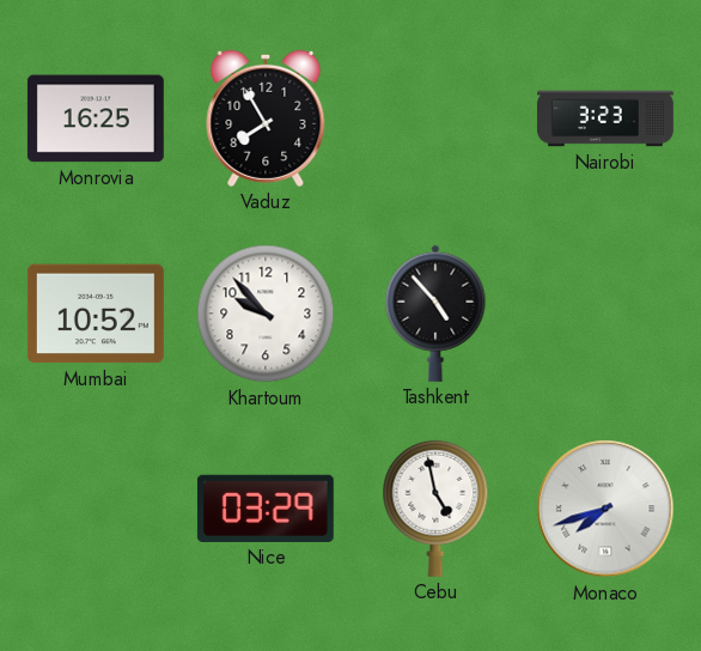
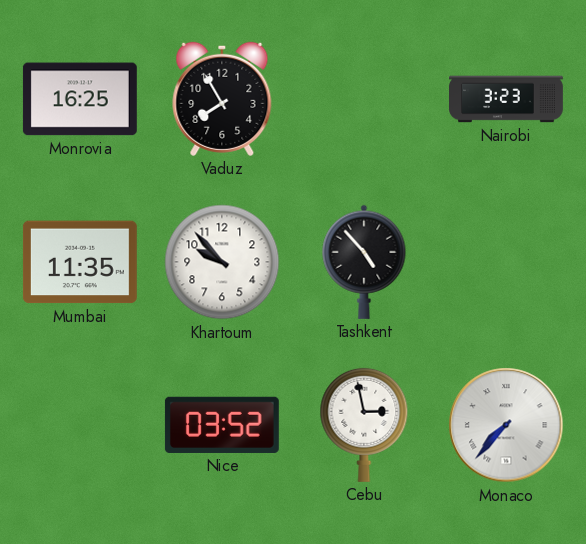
Mumbai: 10:52 -> 11:35 (80, 262)
Nice: 03:29 -> 03:52 (222, 425)
Cebu: 4:58 -> 2:58 (364, 425)
Monaco: 7:42 -> 7:37 (506, 425)
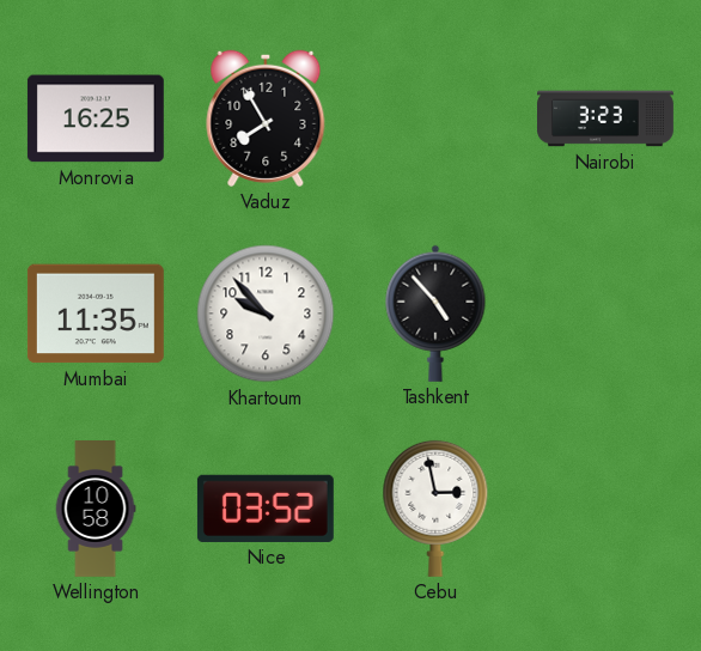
Wellington: none -> 10:58 (96, 510)
Monaco: 7:37 -> none (506, 425)
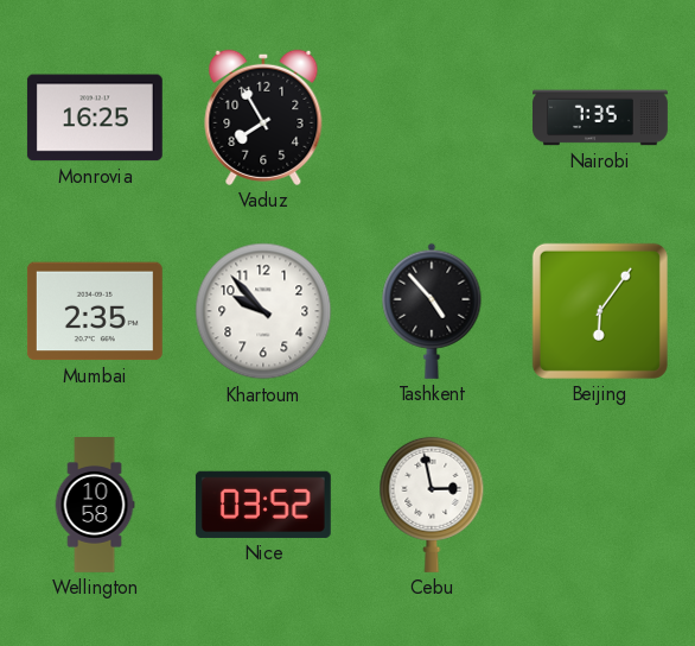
Nairobi: 3:23 -> 7:35 (601, 118)
Mumbai: 11:35 -> 2:35 (95, 311)
Beijing: none -> 6:06 (600, 311)
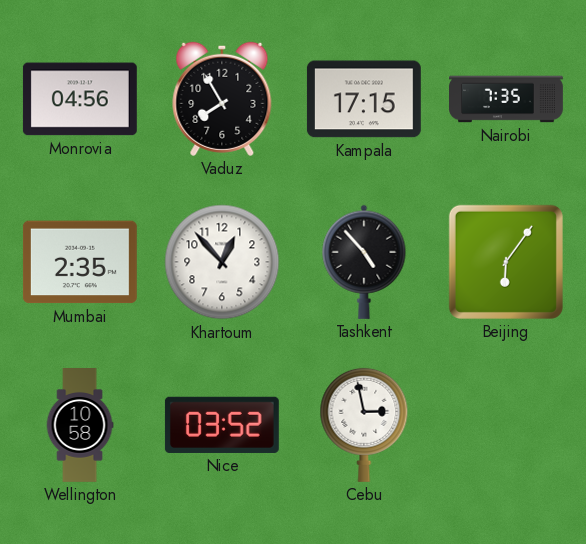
Monrovia: 16:25 -> 04:56 (80, 99)
Kampala: none -> 17:15 (364, 99)
Khartoum: 9:53 -> 12:53 (222, 262)
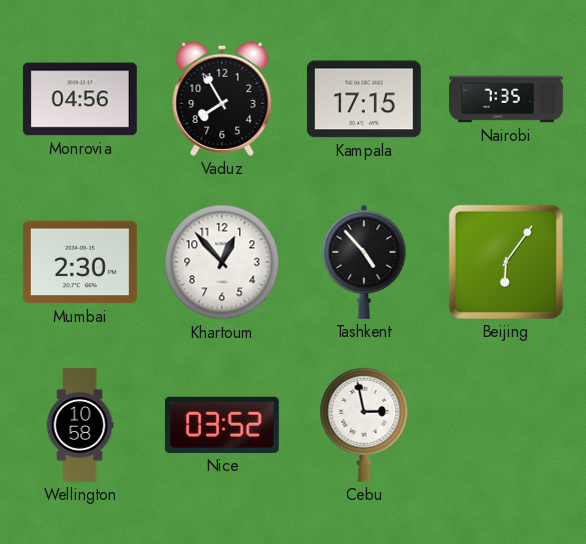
Mumbai: 2:35 -> 2:30 (80, 262)
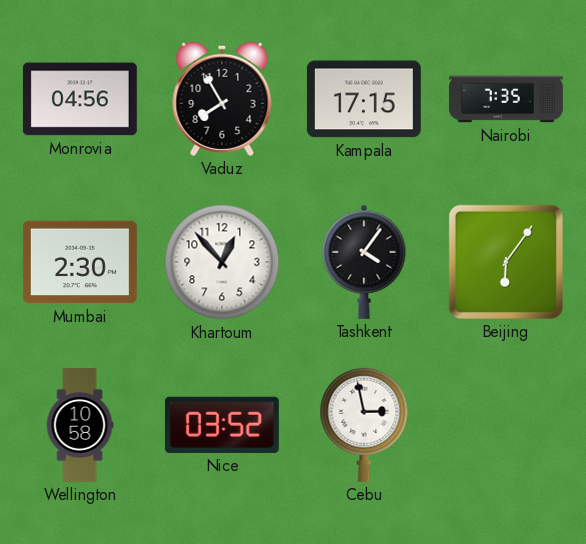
Tashkent: 4:53 -> 4:06 (364, 262)
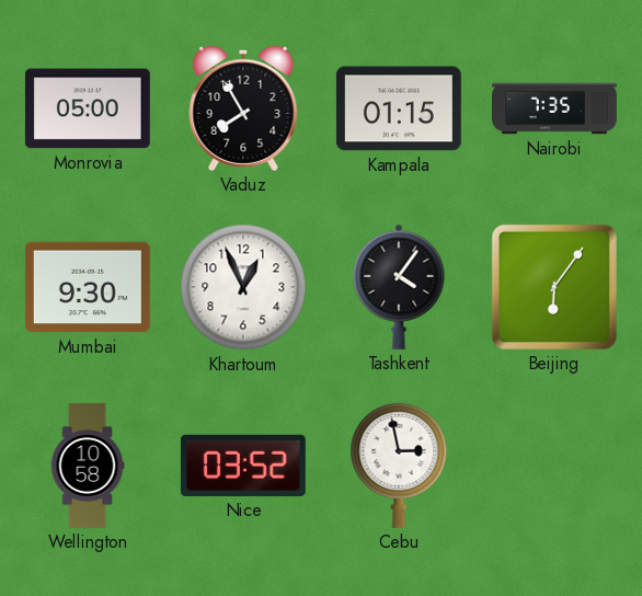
Monrovia: 04:56 -> 05:00 (88, 108)
Kampala: 17:15 -> 01:15 (399, 108)
Mumbai: 2:30 -> 9:30 (88, 287)
Khartoum: 12:53 -> 12:56 (243, 287)
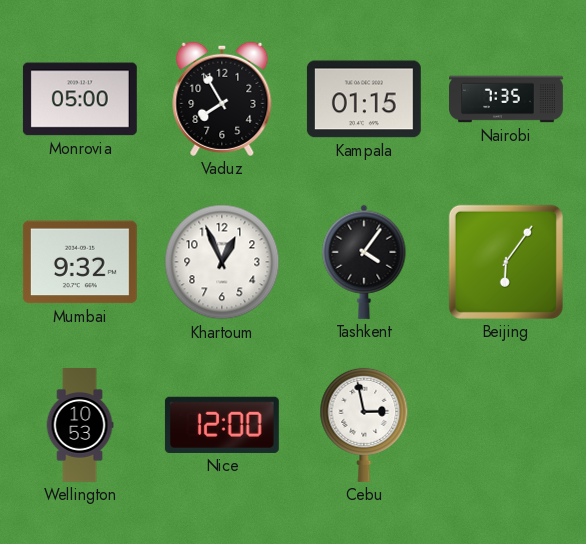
Mumbai: 9:30 -> 9:32 (80, 262)
Wellington: 10:58 -> 10:53 (80, 426)
Nice: 03:52 -> 12:00 (222, 425)
